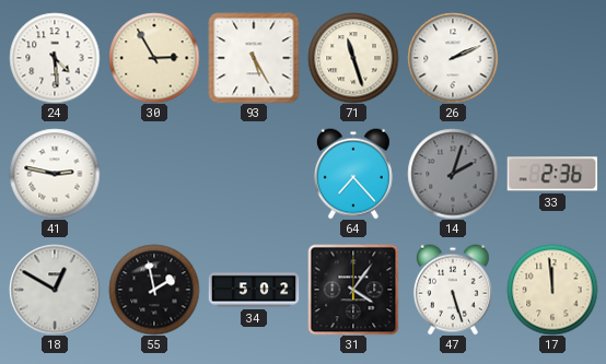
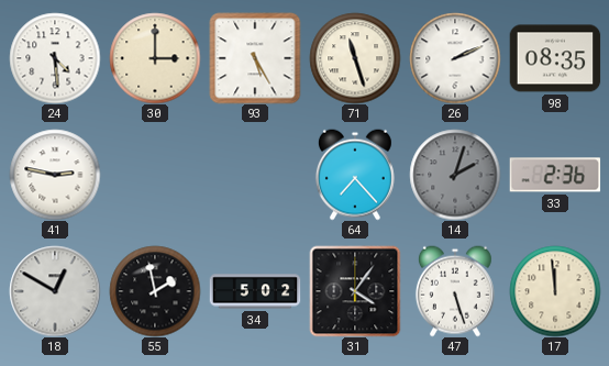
30: 2:55 -> 3:00 (155, 58)
98: none -> 08:35 (555, 58)
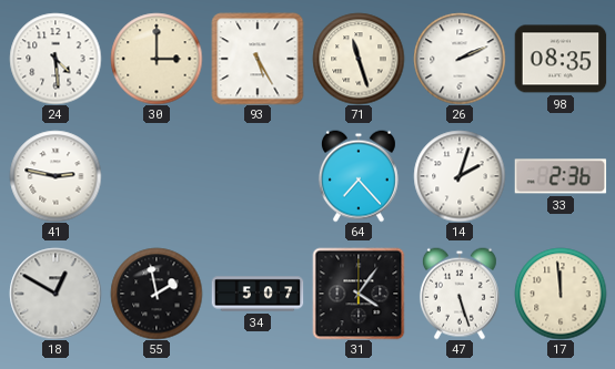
14 dial: grey -> white (460, 176)
34: 5:02 -> 5:07 (258, 294)
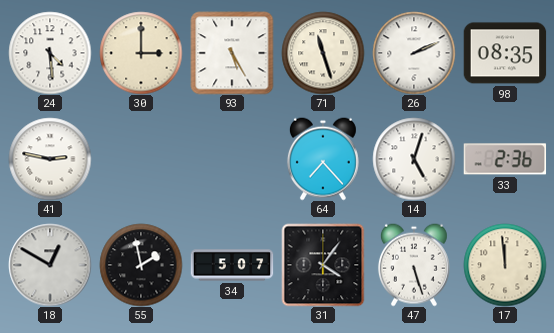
14: 2:03 -> 5:03 (414, 159)
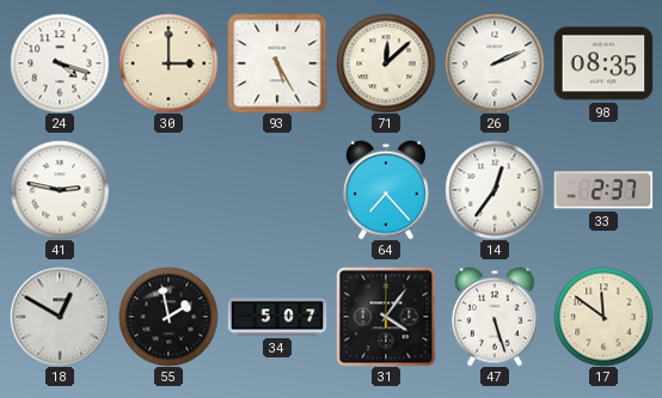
24: 4:29 -> 4:18 (60, 63)
71: 11:27 -> 12:08 (386, 63)
14: 5:03 -> 12:36 (495, 190)
33: 2:36 -> 2:37 (603, 190)
17: 11:59 -> 11:51 (603, 317)
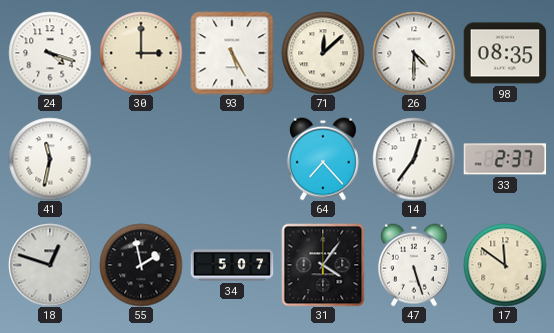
26: 2:11 -> 4:30 (414, 53)
41: 2:47 -> 11:32 (50, 159)
18: 12:50 -> 12:48 (50, 265)
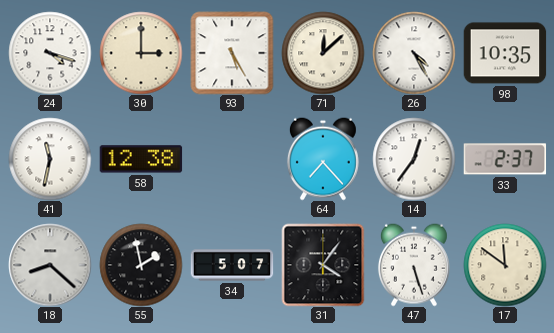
26: 4:30 -> 4:25 (414, 53)
98: 08:35 -> 10:35 (505, 53)
58: none -> 12:38 (141, 159)
18: 12:48 -> 8:22 (50, 265)
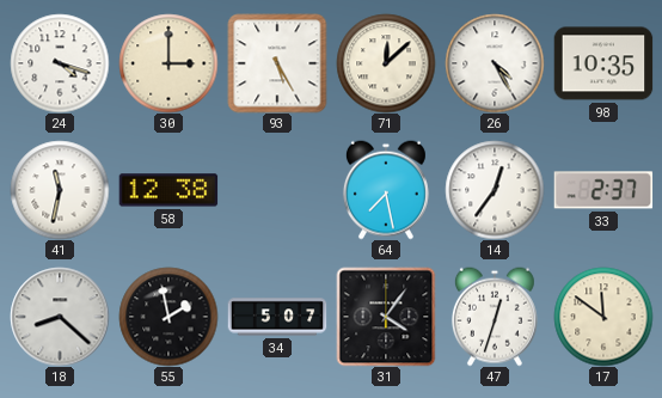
64: 7:23 -> 7:28 (386, 190)
47: 5:27 -> 12:33 (495, 317)
